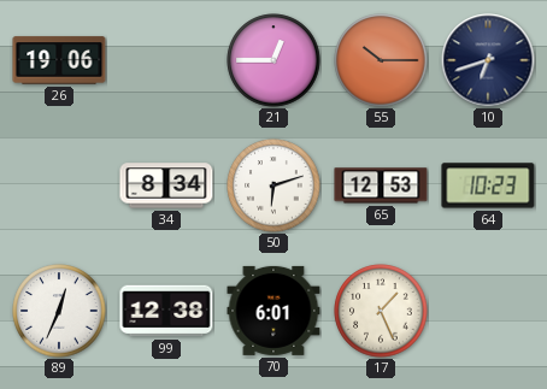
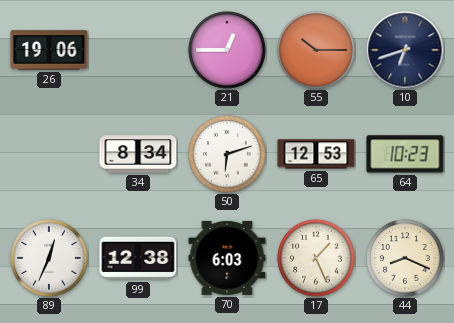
70: 6:01 -> 6:03 (227, 258)
44: none -> 8:19 (405, 258)
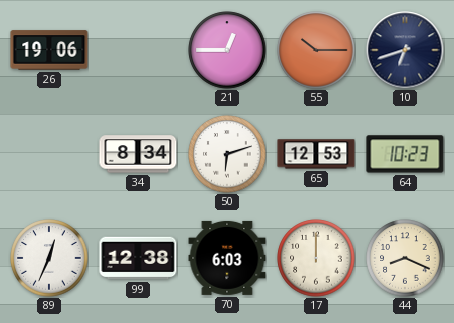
17: 1:26 -> 12:00 (316, 258)
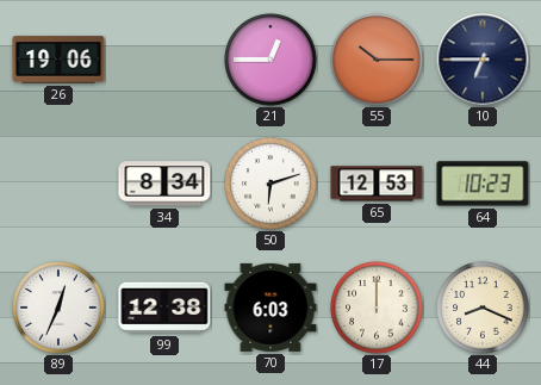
10: 6:42 -> 6:45 (483, 60)
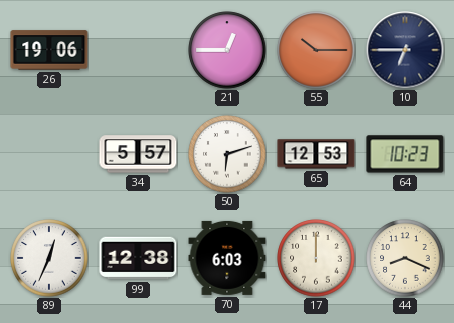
34: 8:34 -> 5:57 (138, 154)
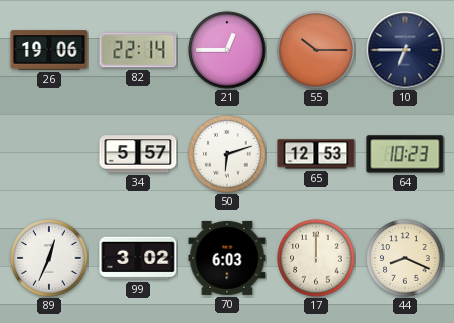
82: none -> 22:14 (138, 50)
99: 12:38 -> 3:02 (138, 258)
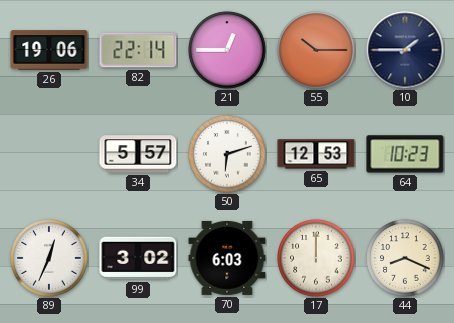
10: 6:45 -> 1:45 (405, 50)
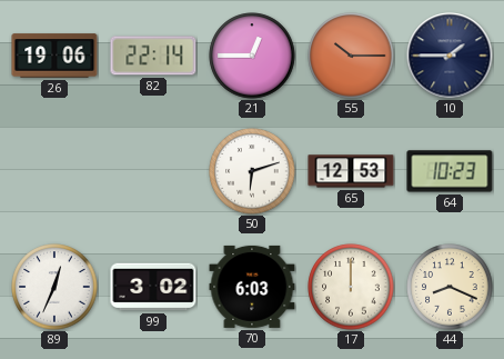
34: 5:57 -> none (138, 154)
